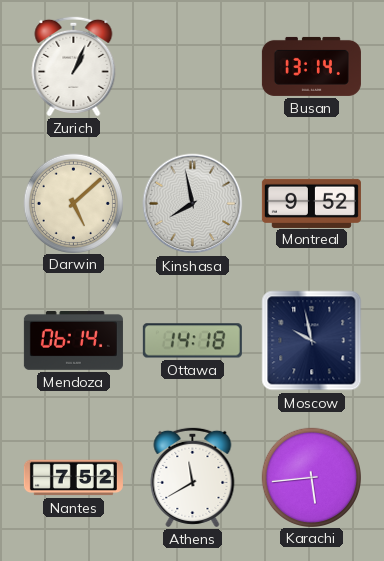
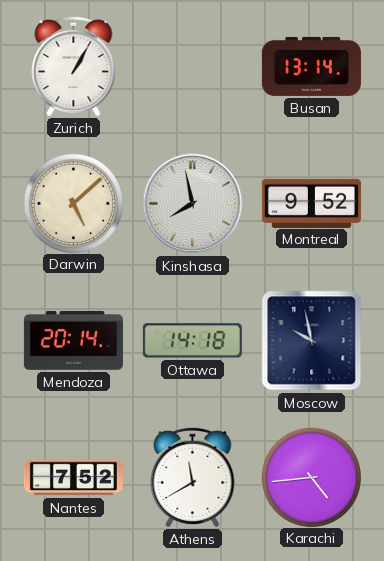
Zurich: 1:04 -> 1:05 (74, 66)
Mendoza: 06:14 -> 20:14 (73, 341)
Karachi: 5:44 -> 4:44 (311, 477)
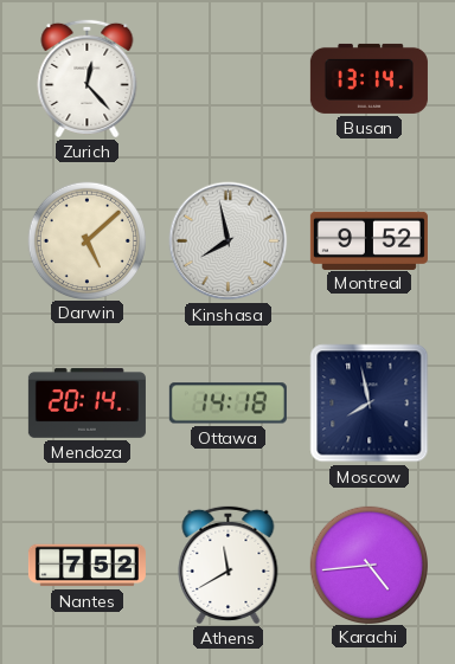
Zurich: 1:05 -> 12:23 (88, 78)
Moscow: 9:58 -> 7:58 (370, 404)
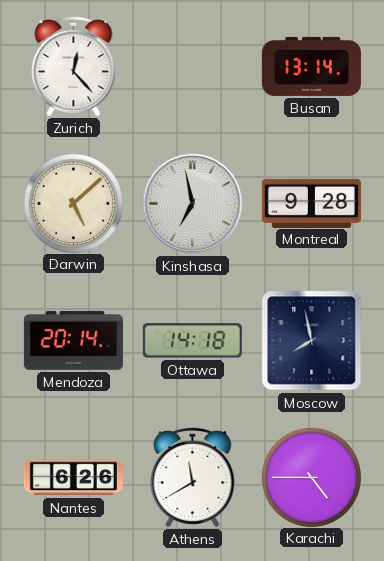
Kinshasa: 7:58 -> 6:58 (193, 204)
Montreal: 9:52 -> 9:28 (311, 203)
Nantes: 7:52 -> 6:26 (73, 478)
Karachi: 4:44 -> 4:45 (311, 477)
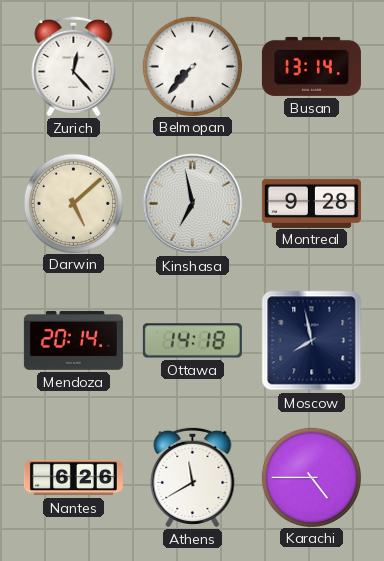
Belmopan: none -> 7:37 (192, 66)
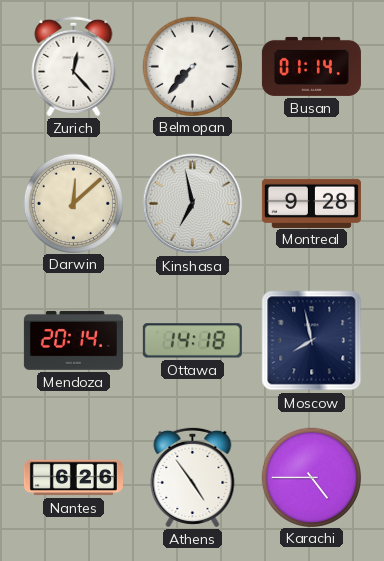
Busan: 13:14 -> 01:14 (311, 66)
Darwin: 5:08 -> 12:08 (73, 203)
Athens: 11:40 -> 4:54 (193, 477)
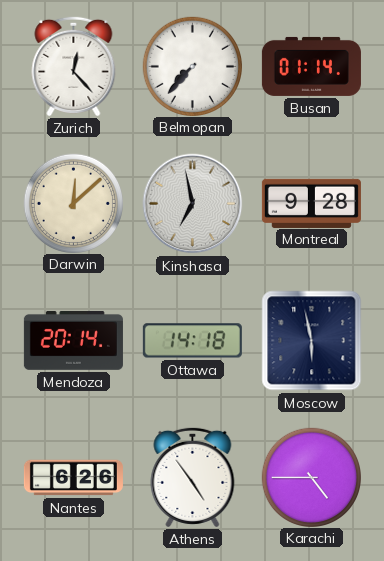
Moscow: 7:58 -> 5:58 (312, 341)
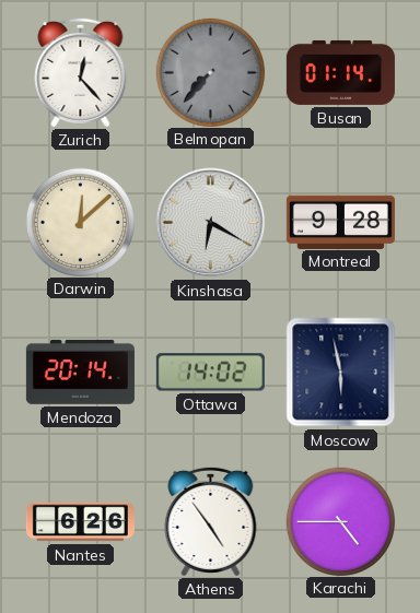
Belmopan dial: white -> grey (210, 72)
Kinshasa: 6:58 -> 6:20 (211, 223)
Ottawa: 14:18 -> 14:02 (210, 373)
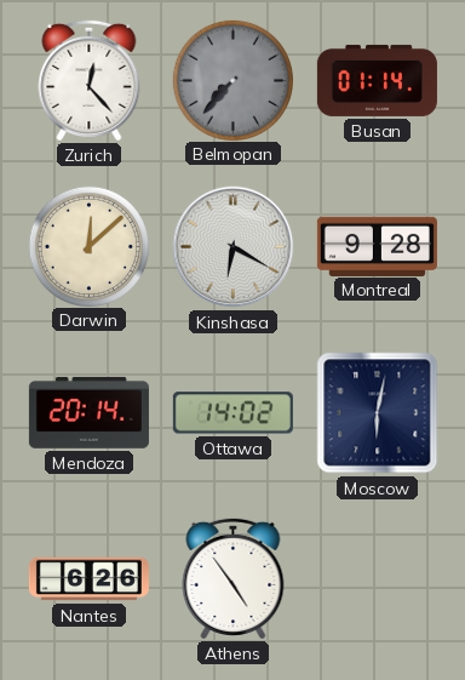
Moscow: 5:58 -> 6:02 (378, 413)
Karachi: 4:45 -> none (340, 521)
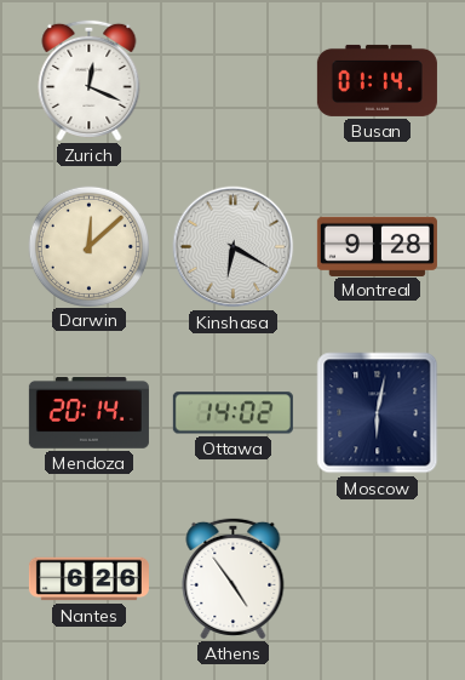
Zurich: 12:23 -> 12:19 (90, 80)
Belmopan: 7:37 -> none (232, 80)
